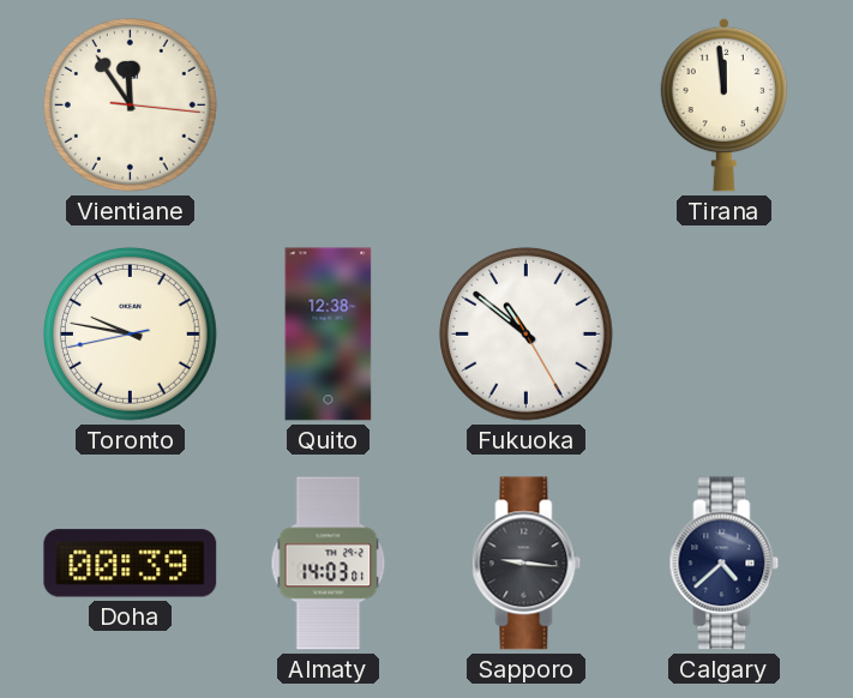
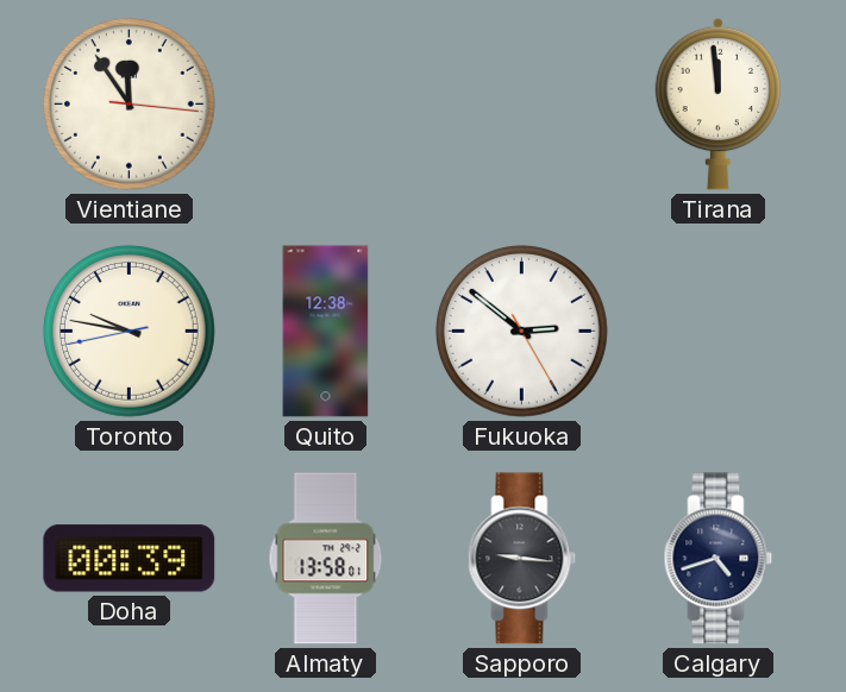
Fukuoka: 10:51 -> 2:51 (522, 332)
Almaty: 14:03 -> 13:58 (326, 559)
Calgary: 4:38 -> 4:42 (719, 559)
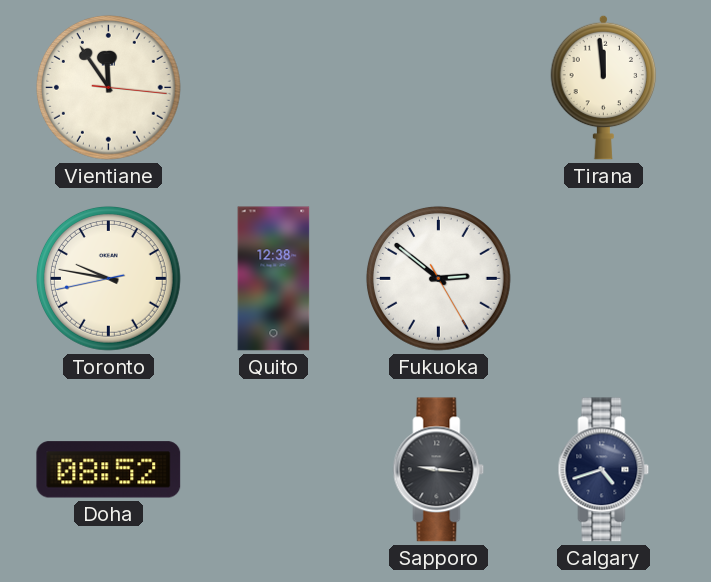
Doha: 00:39 -> 08:52 (109, 470)
Almaty: 13:58 -> none (326, 559)
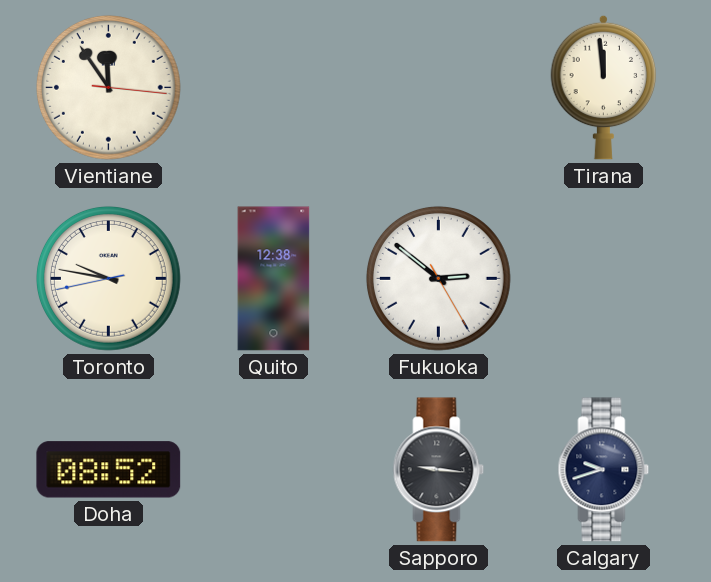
Calgary: 4:42 -> 9:42 (604, 470)
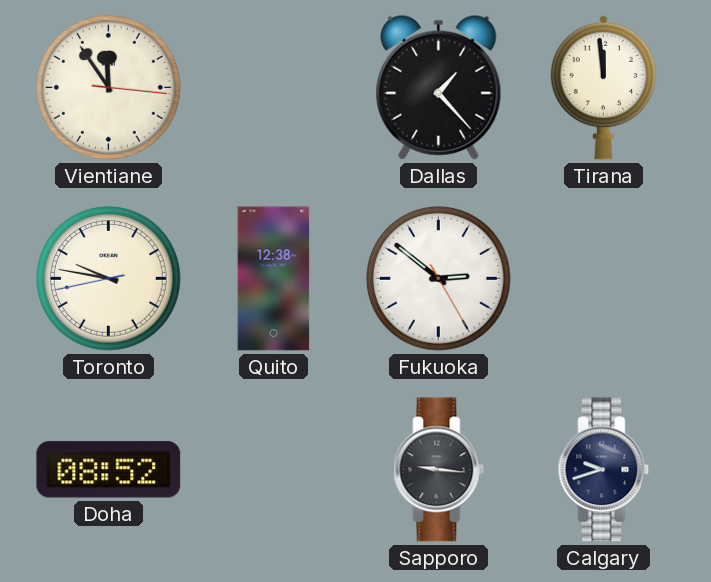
Dallas: none -> 1:23 (439, 87)
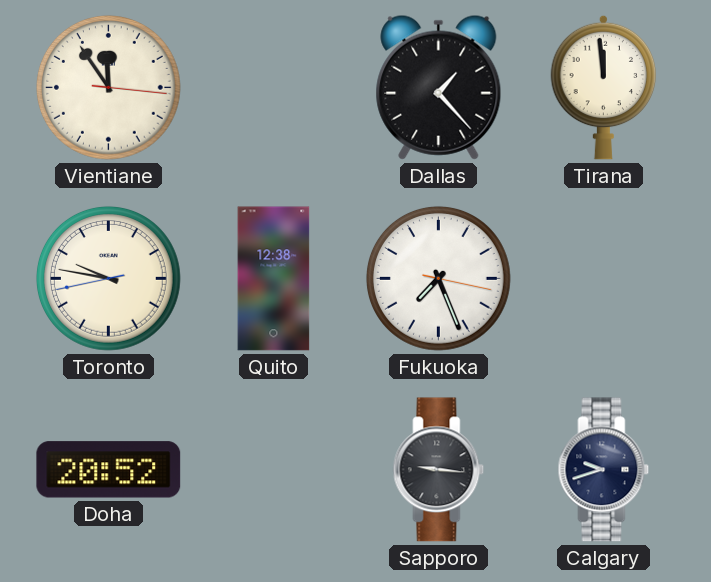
Fukuoka: 2:51 -> 7:26 (439, 279)
Doha: 08:52 -> 20:52 (109, 470)
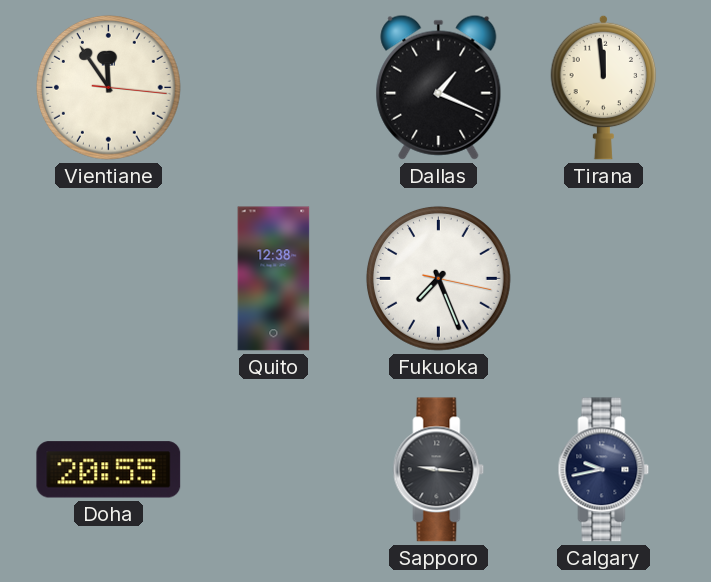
Dallas: 1:23 -> 1:19 (439, 87)
Toronto: 9:46 -> none (109, 279)
Doha: 20:52 -> 20:55 (109, 470)
Calgary: 9:42 -> 9:43 (604, 470)
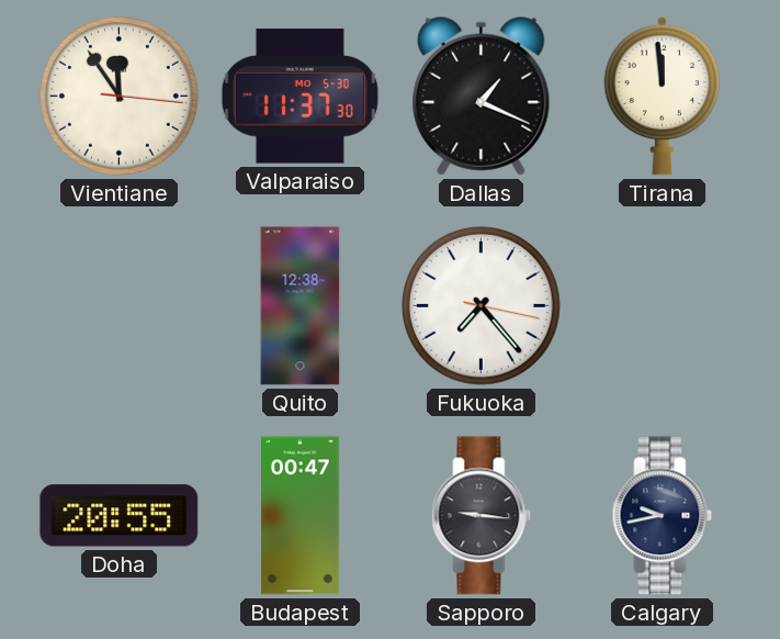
Valparaiso: none -> 11:37 (299, 97)
Fukuoka: 7:26 -> 7:23 (482, 306)
Budapest: none -> 00:47 (301, 516)
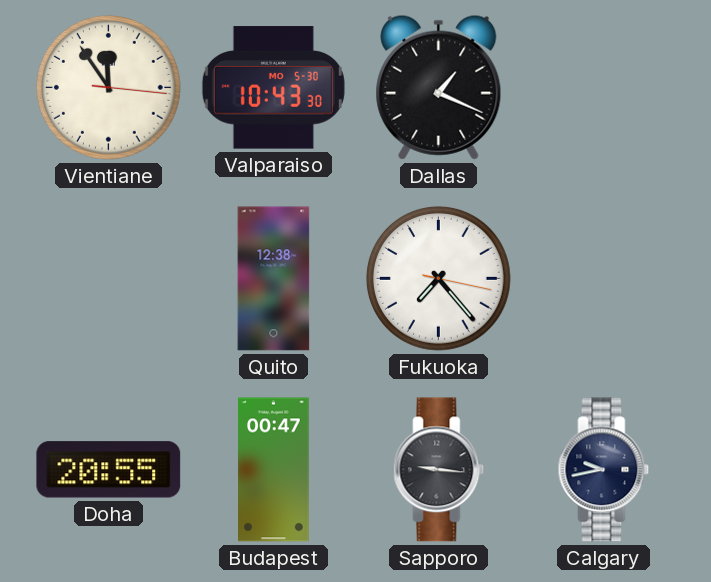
Valparaiso: 11:37 -> 10:43 (273, 88)
Tirana: 11:59 -> none (663, 96)
